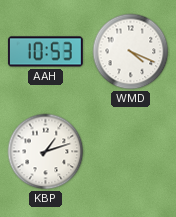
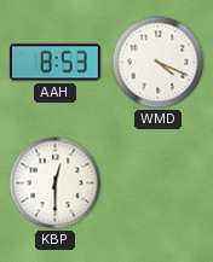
AAH: 10:53 -> 8:53 (54, 63)
KBP: 1:12 -> 12:30 (56, 184)
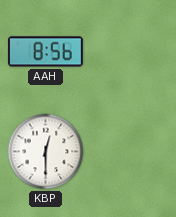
AAH: 8:53 -> 8:56 (45, 52)
WMD: 4:19 -> none (159, 63)
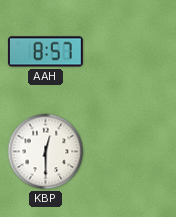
AAH: 8:56 -> 8:57 (45, 52)
